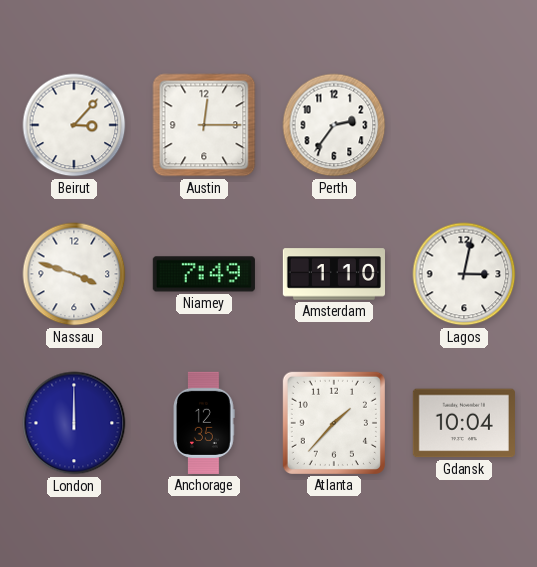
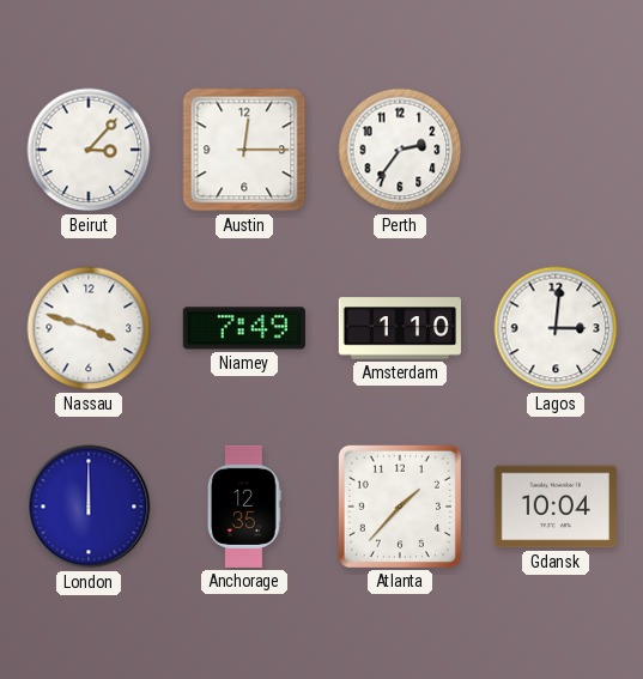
Lagos: 3:02 -> 3:01 (556, 328)
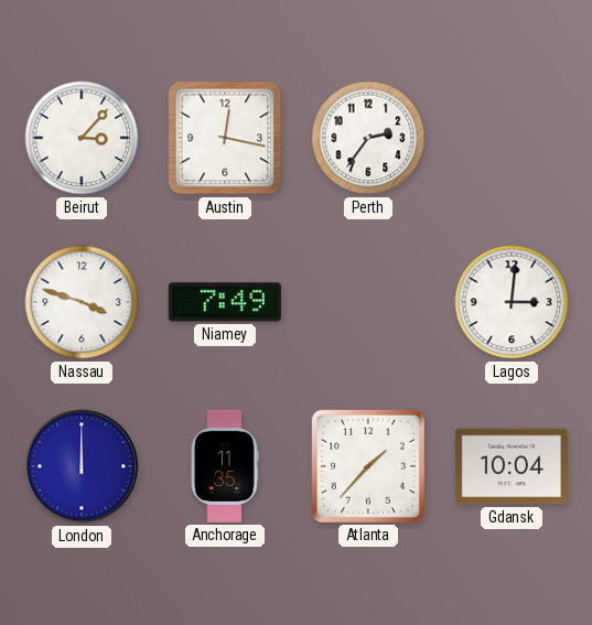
Austin: 12:15 -> 12:17 (225, 138)
Amsterdam: 1:10 -> none (399, 328)
Anchorage: 12:35 -> 11:35 (225, 466)
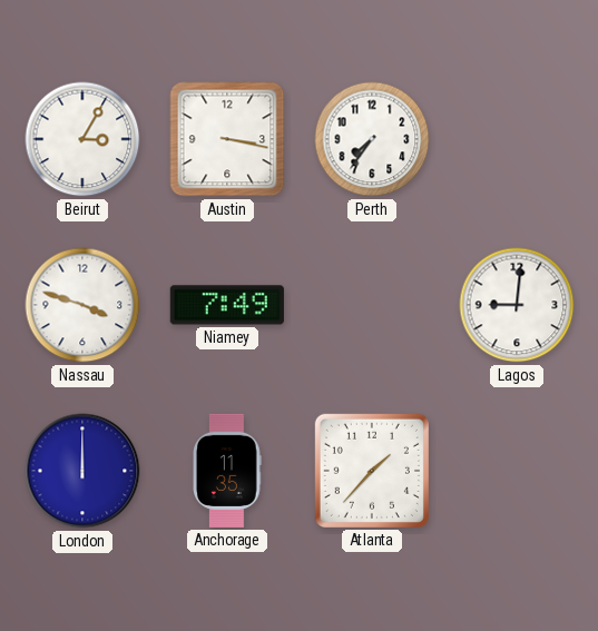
Beirut: 3:07 -> 3:05 (82, 139)
Austin: 12:17 -> 3:17 (227, 139)
Perth: 2:36 -> 7:36 (372, 139)
Lagos: 3:01 -> 9:01 (517, 305)
Gdansk: 10:04 -> none (512, 466)
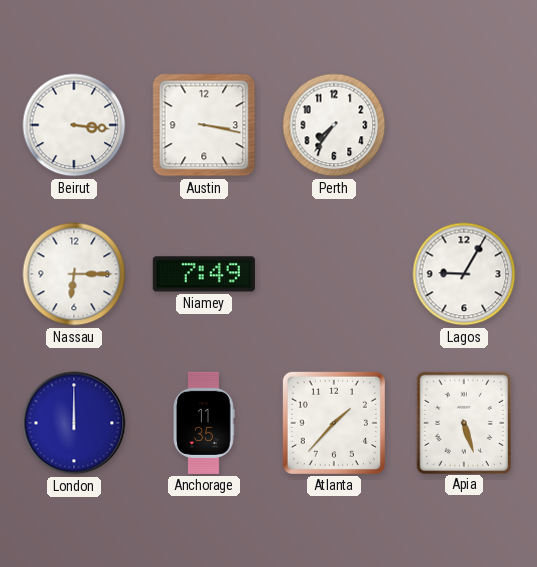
Beirut: 3:05 -> 3:16 (74, 125)
Nassau: 3:48 -> 6:15 (74, 274)
Lagos: 9:01 -> 9:05 (464, 274)
Apia: none -> 5:27 (463, 422)
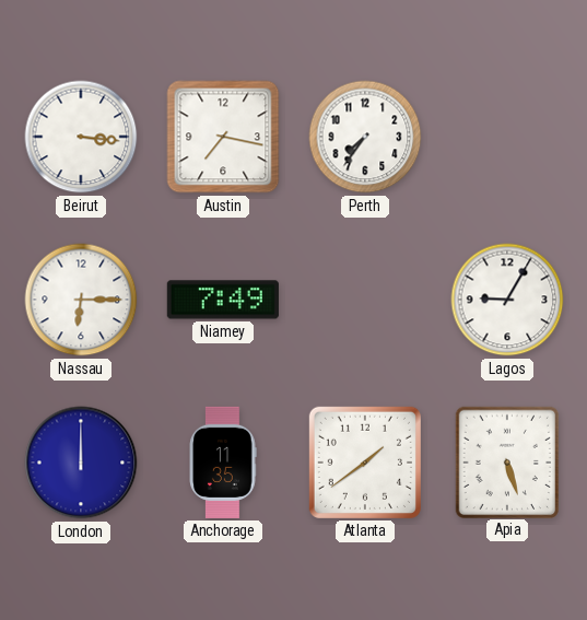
Austin: 3:17 -> 7:17 (223, 137)
Atlanta: 1:37 -> 1:39 (365, 463)
